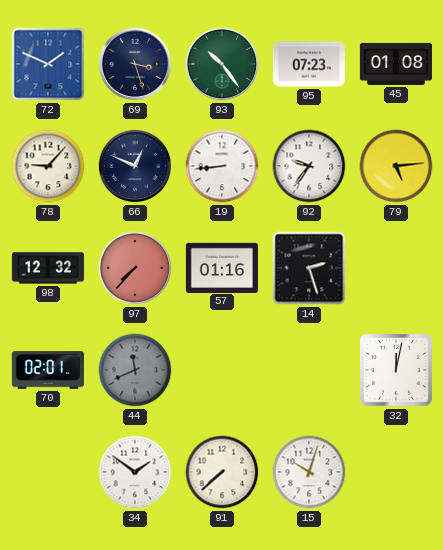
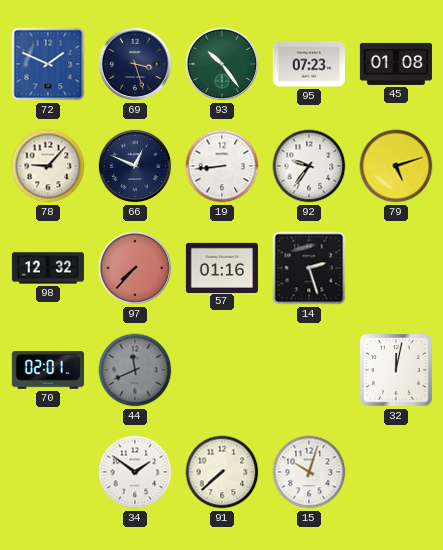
79: 5:14 -> 5:12 (396, 166)
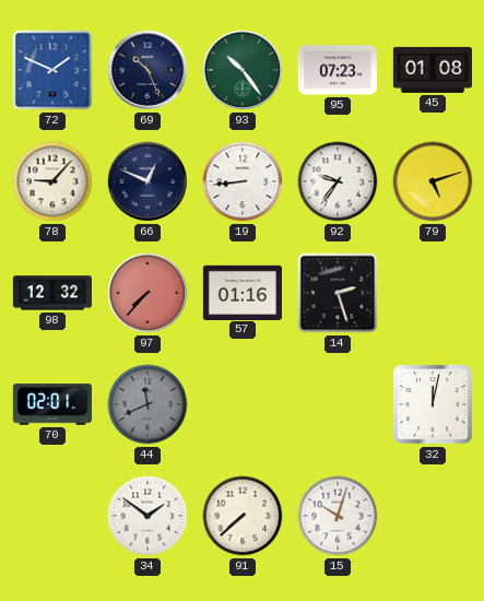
69: 3:27 -> 10:26 (147, 70)
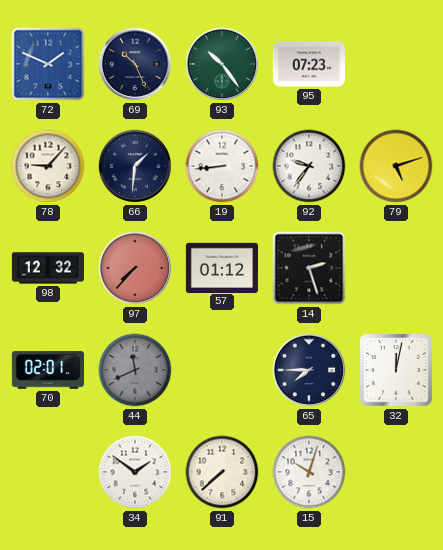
45: 01:08 -> none (433, 70)
66: 12:49 -> 1:31 (135, 166)
57: 01:16 -> 01:12 (222, 267)
65: none -> 7:45 (309, 370)
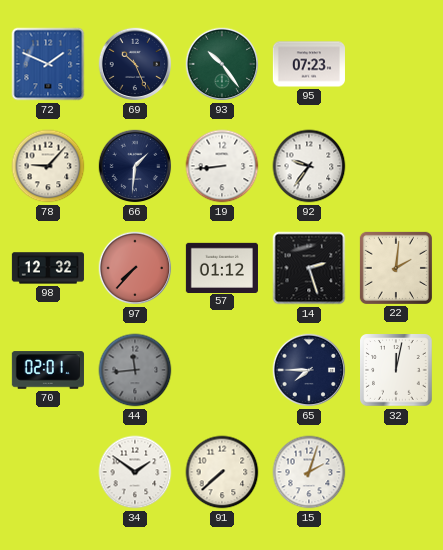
79: 5:12 -> none (396, 166)
22: none -> 2:01 (396, 268)
44: 11:41 -> 11:44 (135, 370)
15: 10:03 -> 2:03 (309, 472)
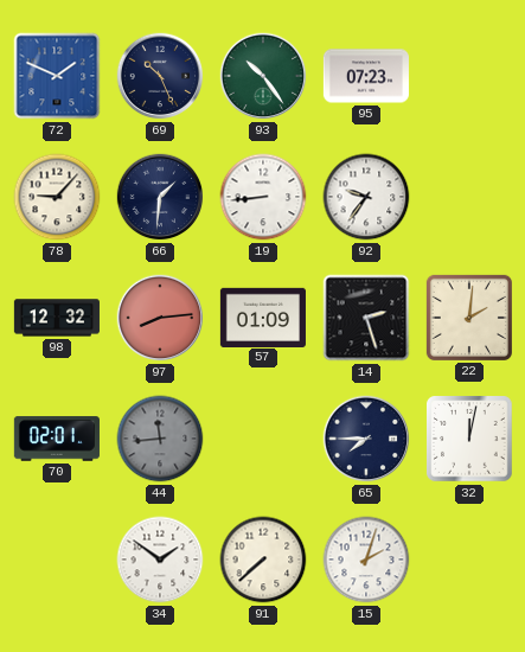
97: 7:37 -> 8:14 (160, 318)
57: 01:12 -> 01:09 (263, 317)
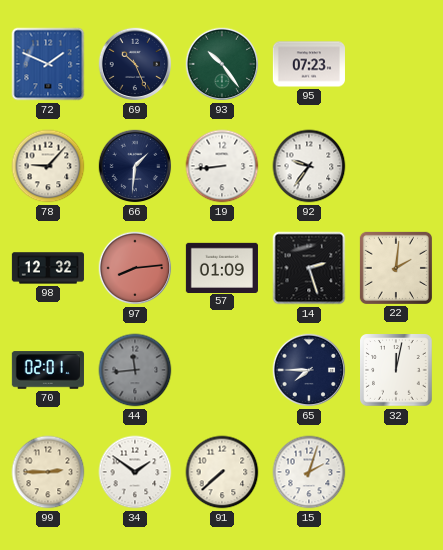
99: none -> 2:45 (48, 472)
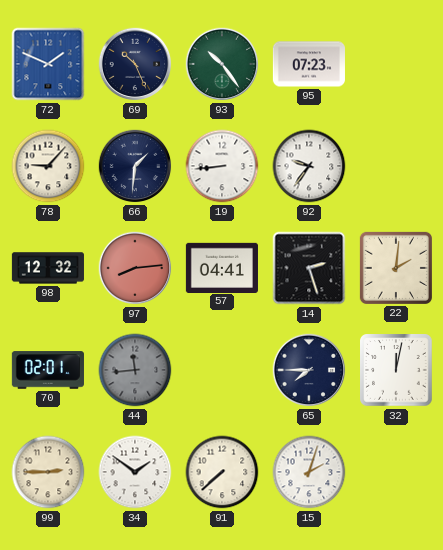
57: 01:09 -> 04:41 (222, 267)
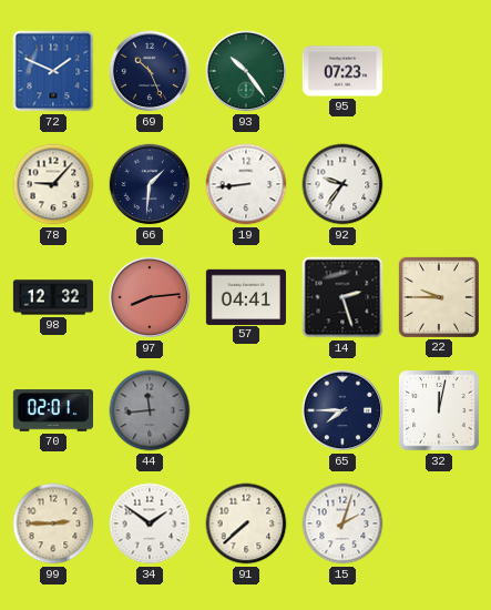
22: 2:01 -> 9:45 (439, 297)
